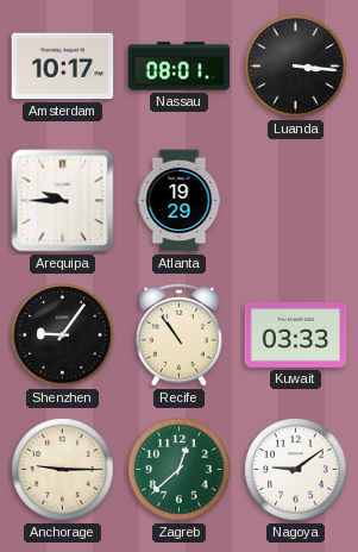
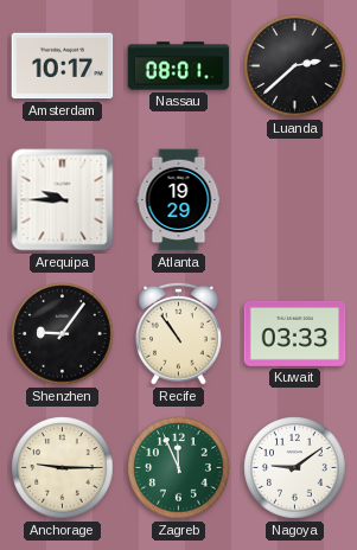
Luanda: 3:16 -> 2:38 (295, 66)
Zagreb: 12:38 -> 11:56 (179, 468)
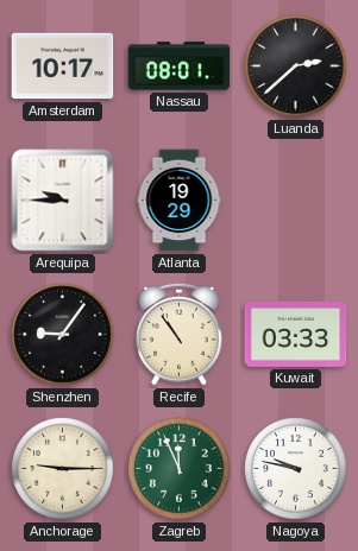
Nagoya: 9:09 -> 9:47 (296, 469)
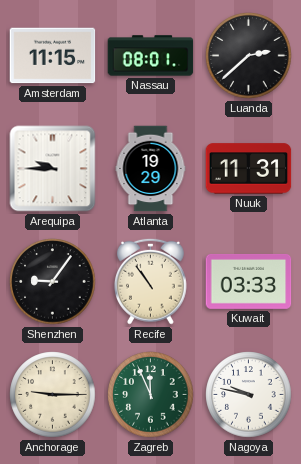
Amsterdam: 10:17 -> 11:15 (53, 56)
Nuuk: none -> 11:31 (249, 169)
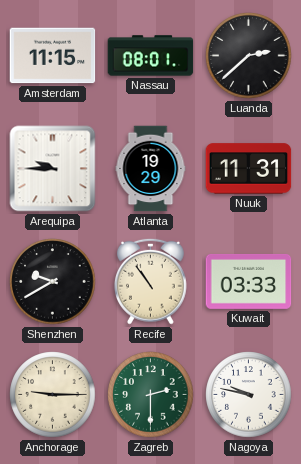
Shenzhen: 9:06 -> 9:40 (53, 282)
Zagreb: 11:56 -> 2:30 (151, 395)
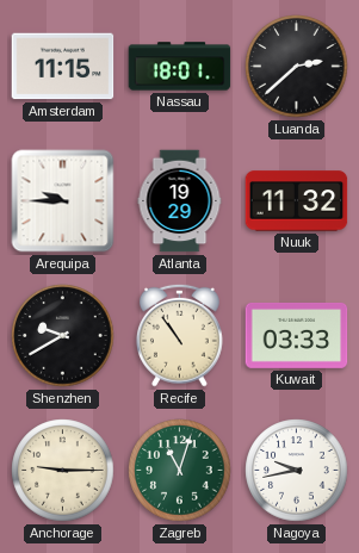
Nassau: 08:01 -> 18:01 (180, 67)
Nuuk: 11:31 -> 11:32 (297, 201)
Zagreb: 2:30 -> 11:03 (180, 471)
Nagoya: 9:47 -> 9:43 (297, 471)
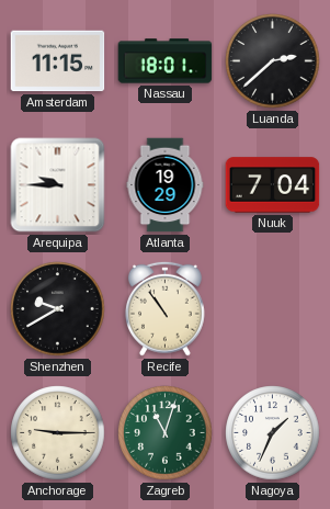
Nuuk: 11:32 -> 7:04 (273, 185)
Kuwait: 03:33 -> none (297, 335)
Nagoya: 9:43 -> 1:34 (273, 433)
